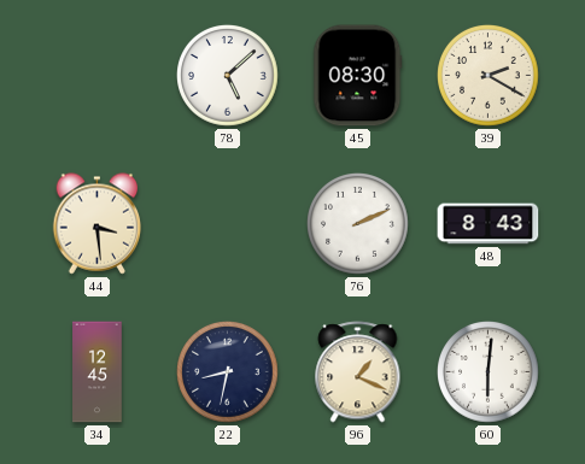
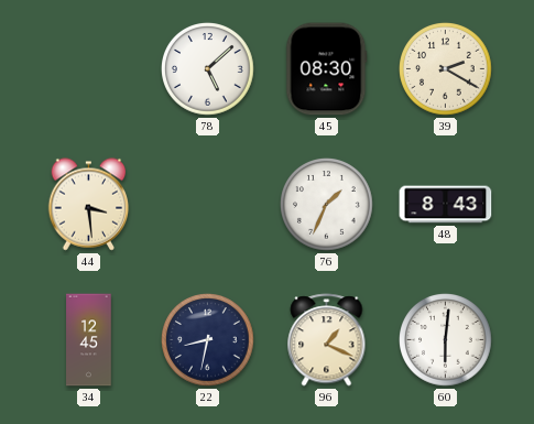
76: 2:11 -> 1:34 (327, 205)
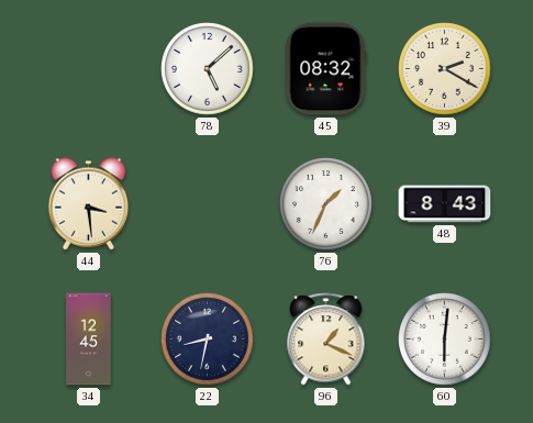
45: 08:30 -> 08:32 (326, 69)
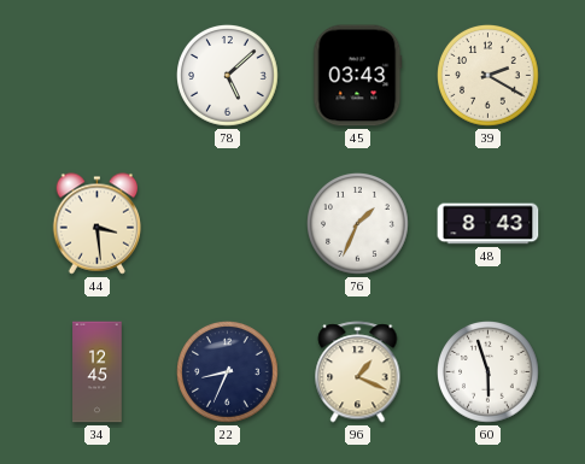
45: 08:32 -> 03:43 (358, 76)
22: 8:32 -> 8:34 (228, 372)
60: 6:01 -> 5:57 (489, 372)
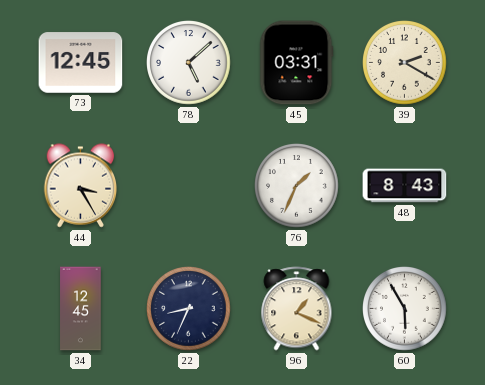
73: none -> 12:45 (81, 63)
45: 03:43 -> 03:31 (297, 63)
44: 3:29 -> 3:25 (81, 186)
60: 5:57 -> 5:55 (405, 309)
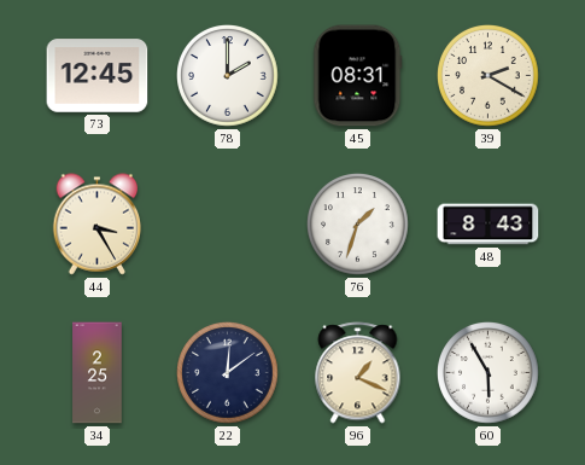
78: 5:08 -> 2:00 (228, 76)
45: 03:31 -> 08:31 (358, 76)
76: 1:34 -> 1:33 (358, 225)
34: 12:45 -> 2:25 (98, 373)
22: 8:34 -> 12:09 (228, 373)
